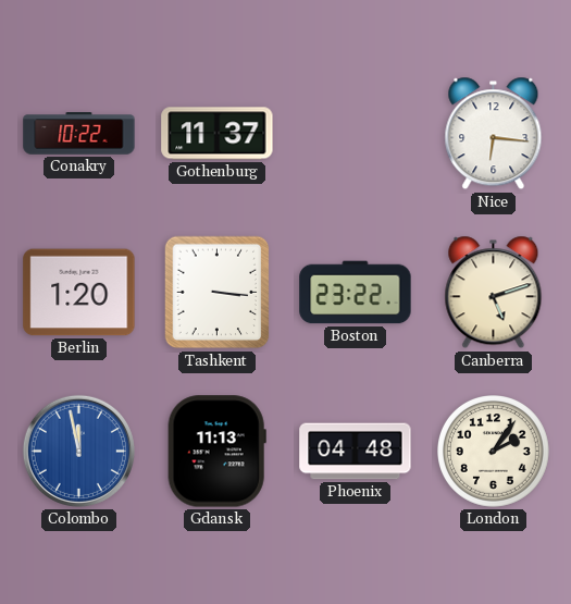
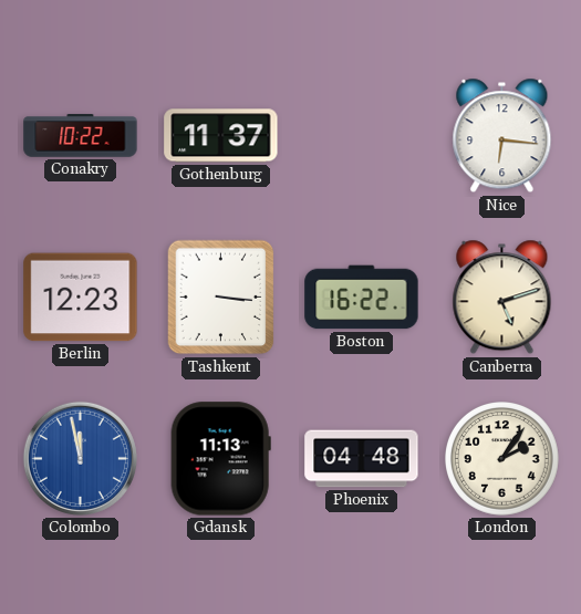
Berlin: 1:20 -> 12:23 (81, 298)
Boston: 23:22 -> 16:22 (362, 298)
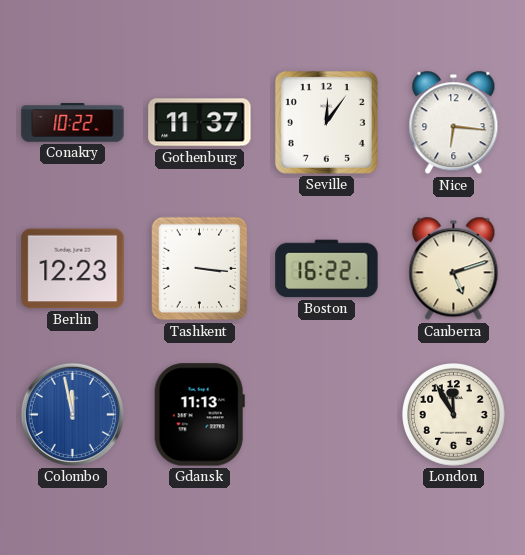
Seville: none -> 12:06 (326, 122)
Phoenix: 04:48 -> none (362, 459)
London: 2:06 -> 11:55 (454, 415)
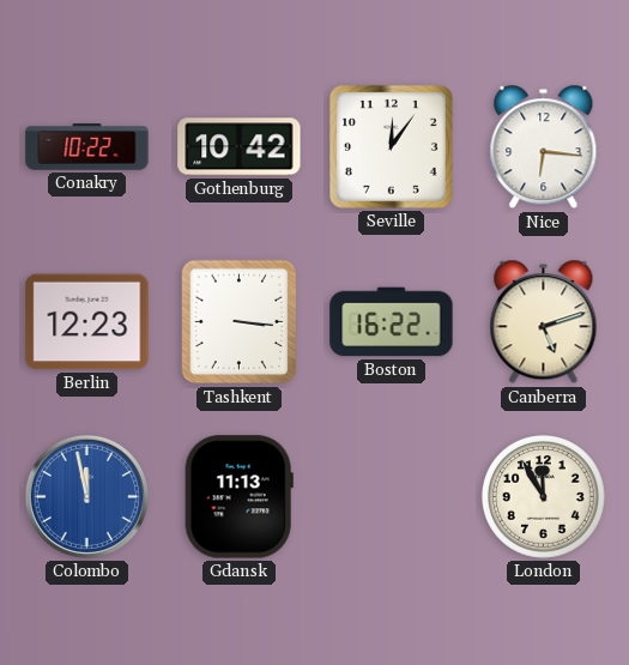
Gothenburg: 11:37 -> 10:42 (240, 147)
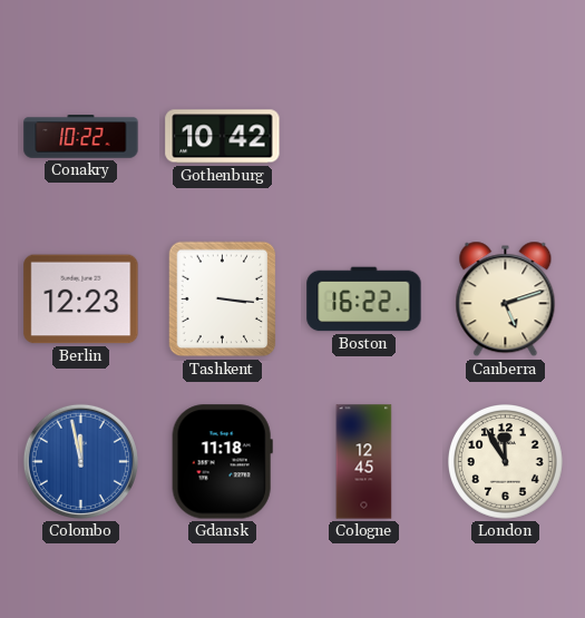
Seville: 12:06 -> none (391, 146)
Nice: 6:16 -> none (544, 147)
Gdansk: 11:13 -> 11:18 (222, 462)
Cologne: none -> 12:45 (364, 462)
